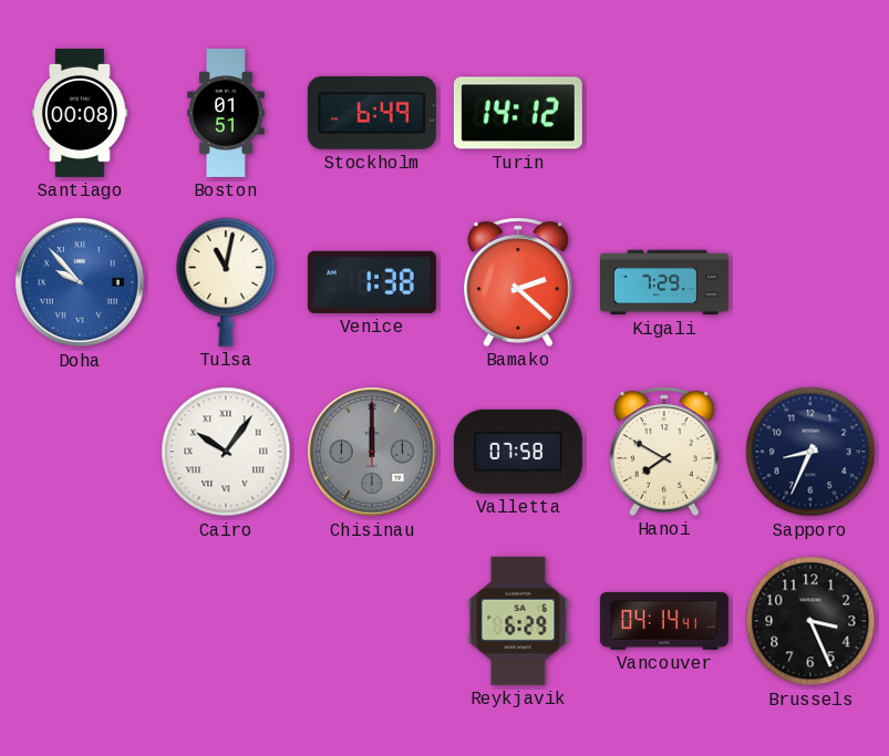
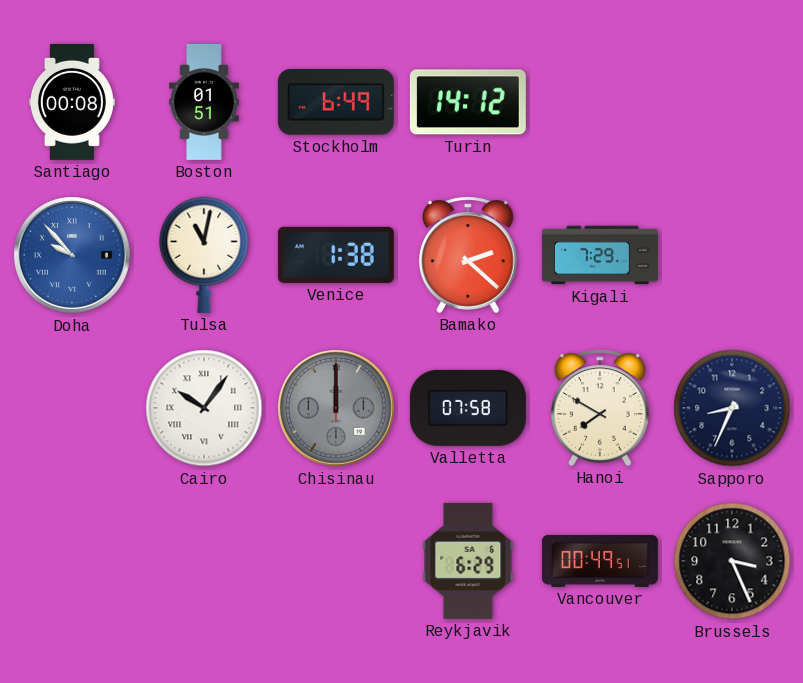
Vancouver: 04:14 -> 00:49 (600, 561)
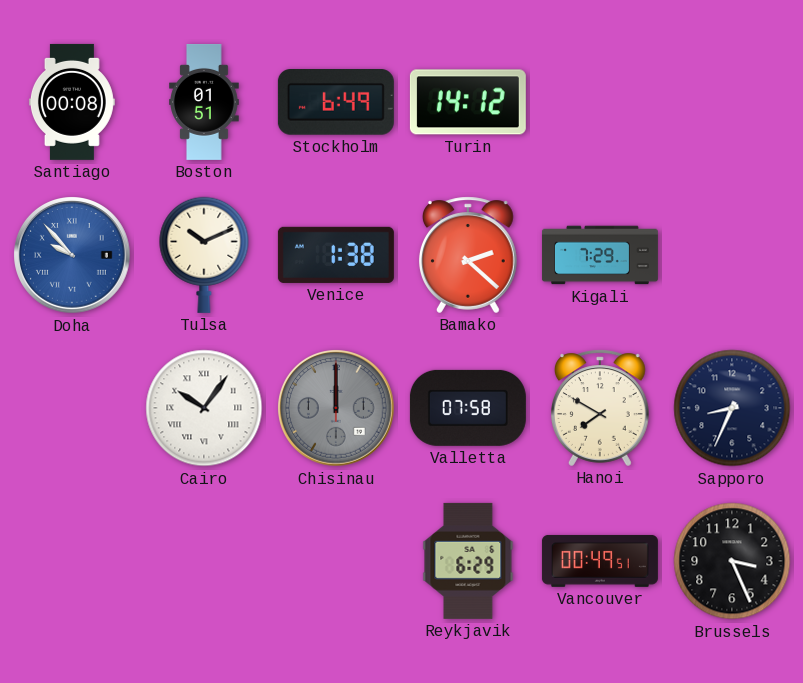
Tulsa: 11:02 -> 10:11 (204, 255)
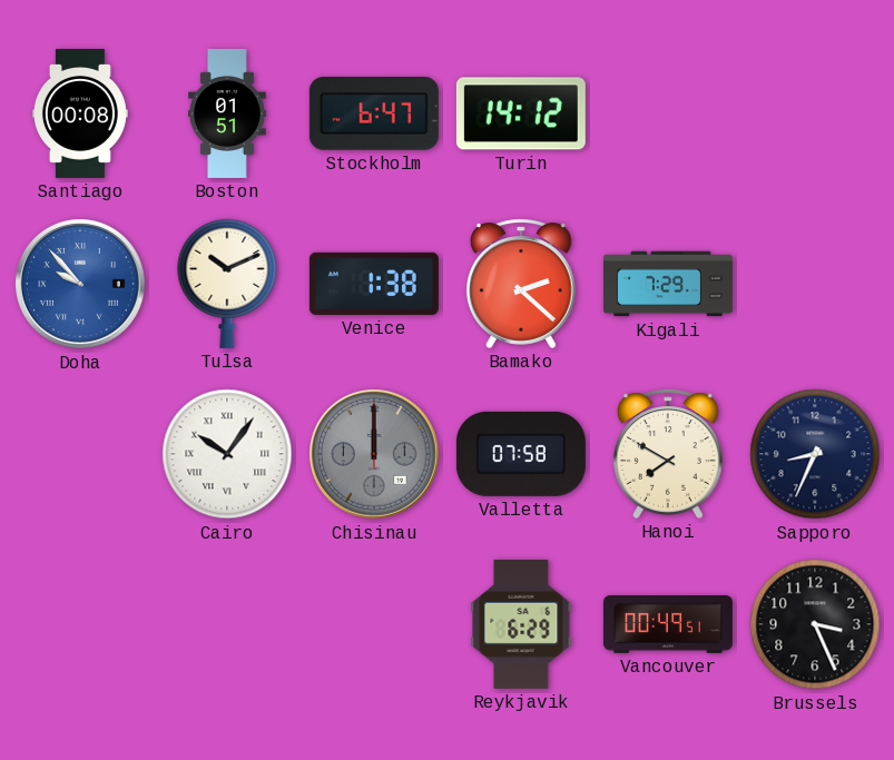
Stockholm: 6:49 -> 6:47 (374, 115)
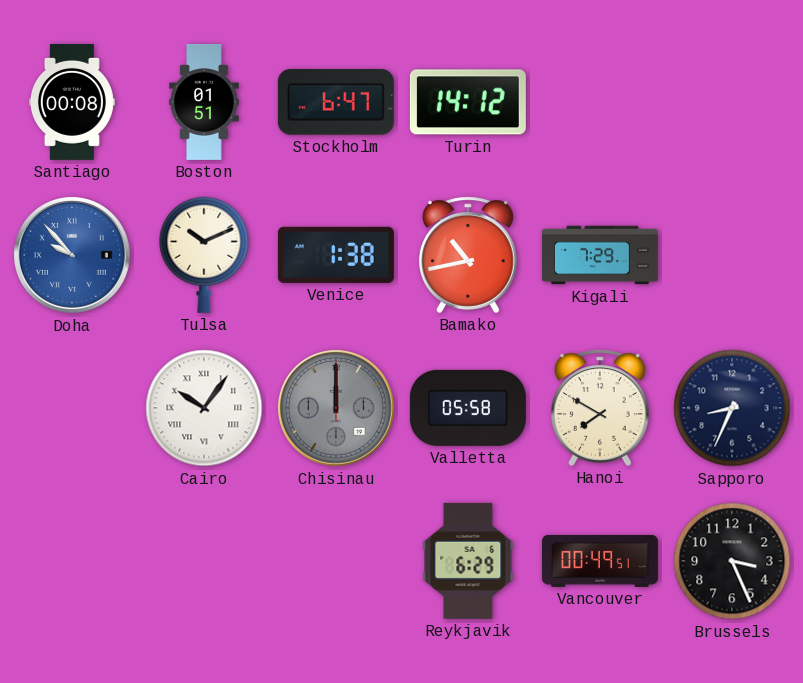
Bamako: 2:22 -> 10:43 (468, 255)
Valletta: 07:58 -> 05:58 (468, 408)
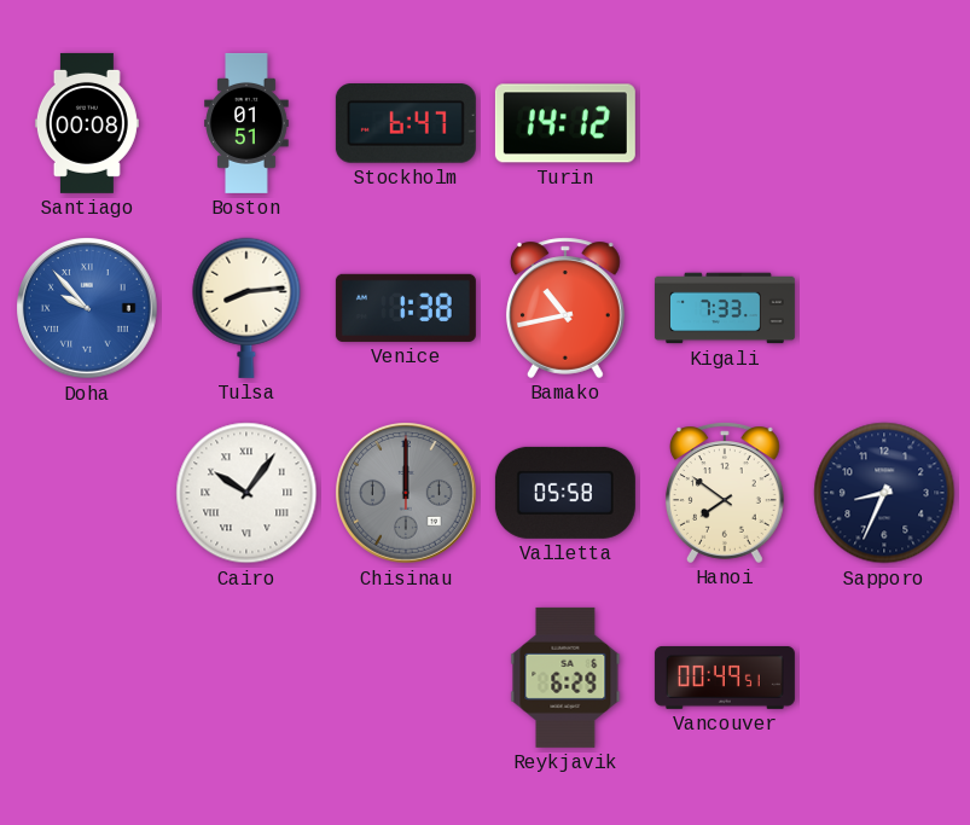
Tulsa: 10:11 -> 8:14 (246, 308)
Kigali: 7:29 -> 7:33 (725, 308)
Hanoi: 7:50 -> 7:51 (725, 493)
Brussels: 3:26 -> none (732, 561)
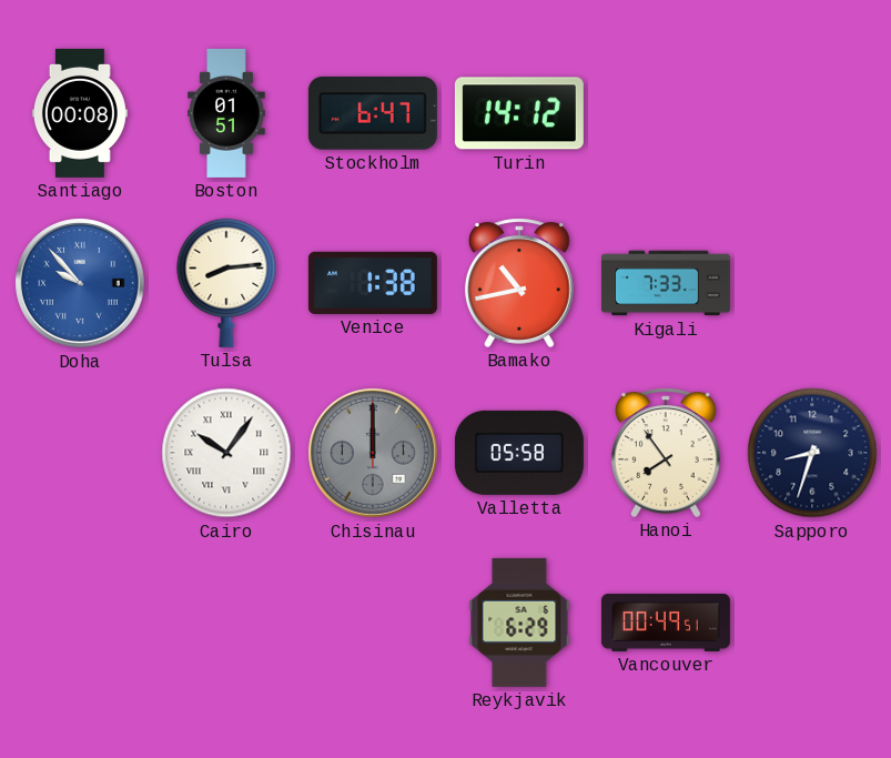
Hanoi: 7:51 -> 7:54 (666, 453)
Sapporo: 8:34 -> 8:33 (812, 453)
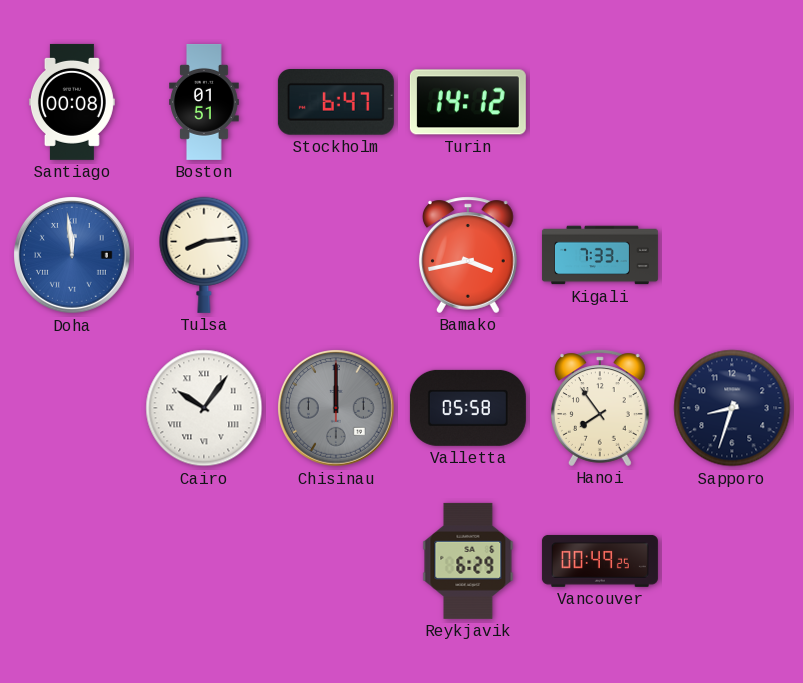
Doha: 9:53 -> 11:59 (73, 256)
Venice: 1:38 -> none (373, 283)
Bamako: 10:43 -> 3:43 (468, 255)
Vancouver: 00:49:51 -> 00:49:25 (600, 561)
